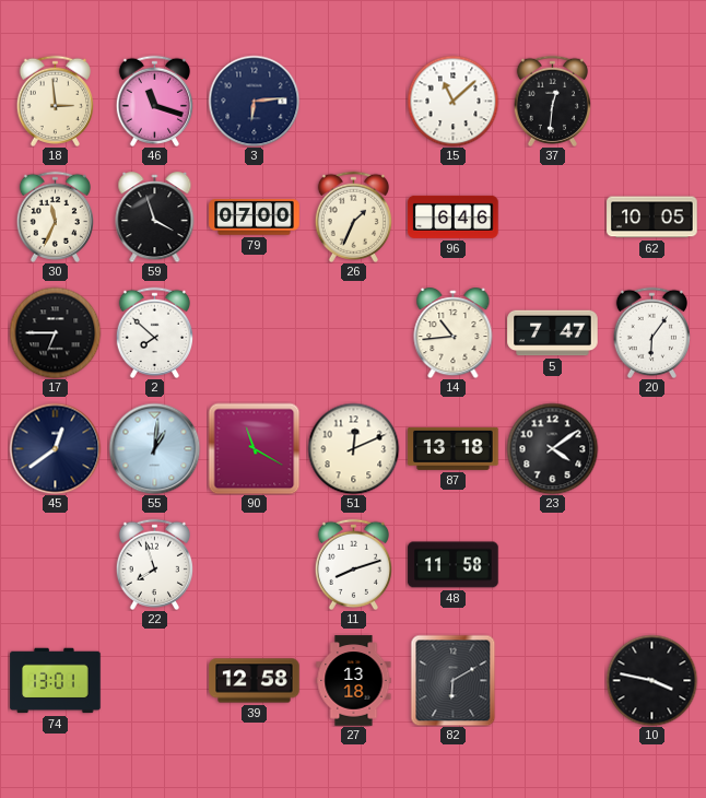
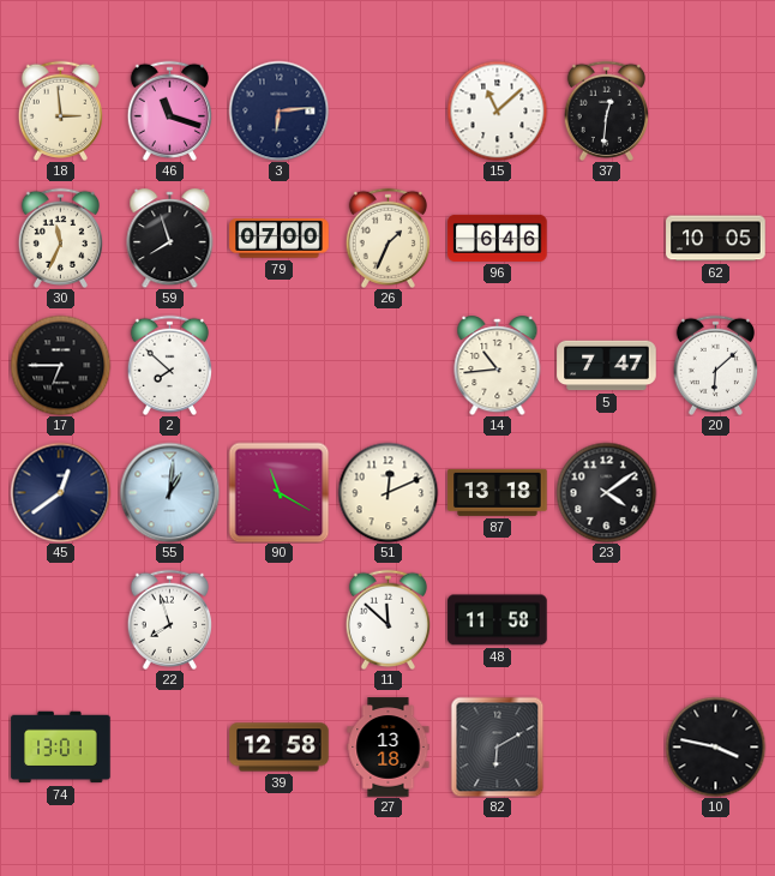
59: 3:57 -> 7:57 (170, 239)
20: 6:06 -> 6:08 (715, 365)
11: 8:12 -> 11:52 (387, 619)
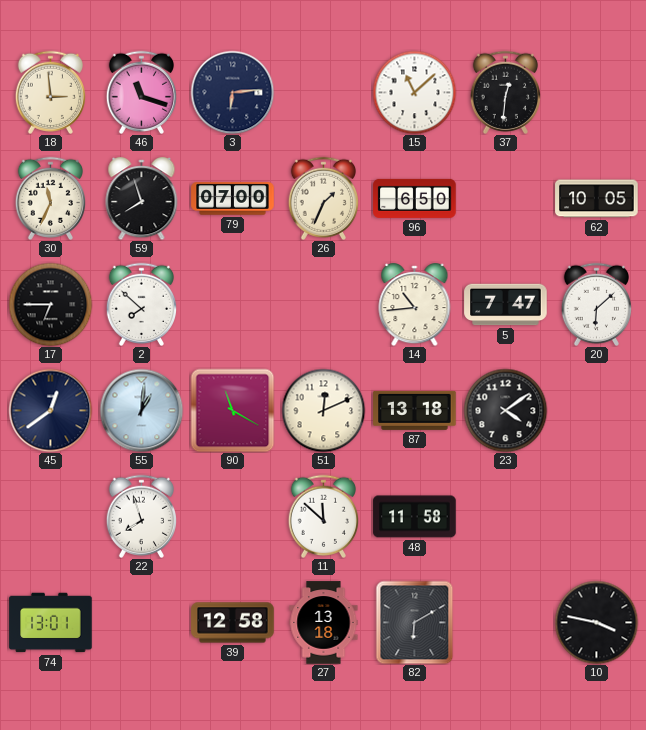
96: 6:46 -> 6:50 (415, 198)
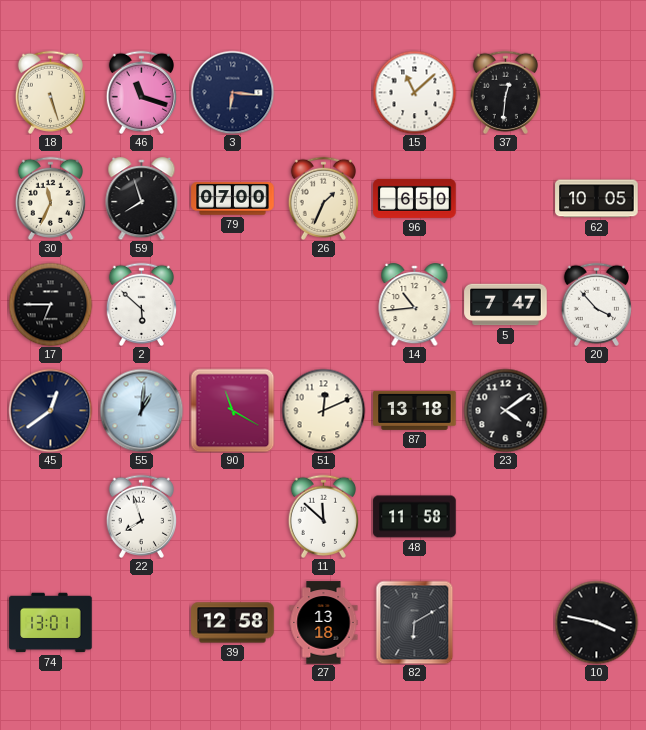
18: 2:59 -> 5:27 (50, 92)
3: 6:14 -> 6:16 (232, 92)
2: 7:52 -> 5:52 (141, 304)
20: 6:08 -> 3:53 (596, 304)
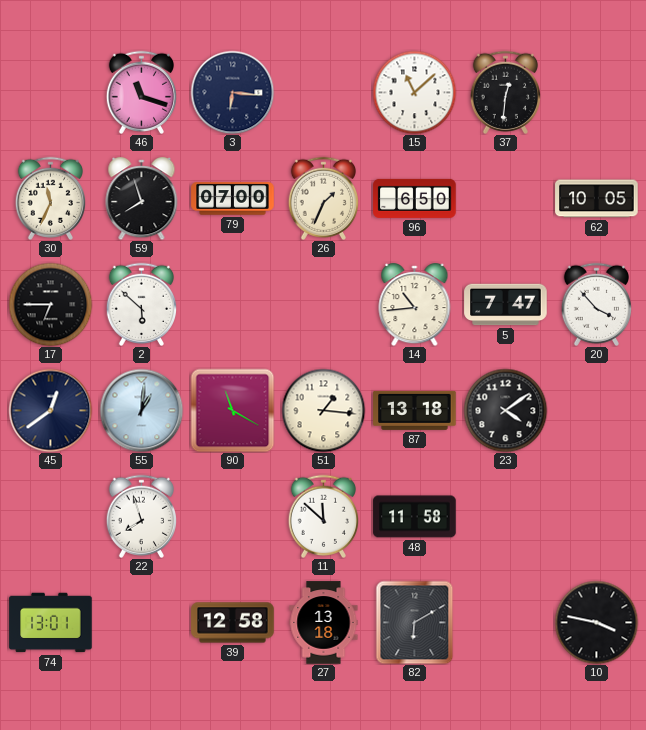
18: 5:27 -> none (50, 92)
51: 12:11 -> 1:16 (323, 410)
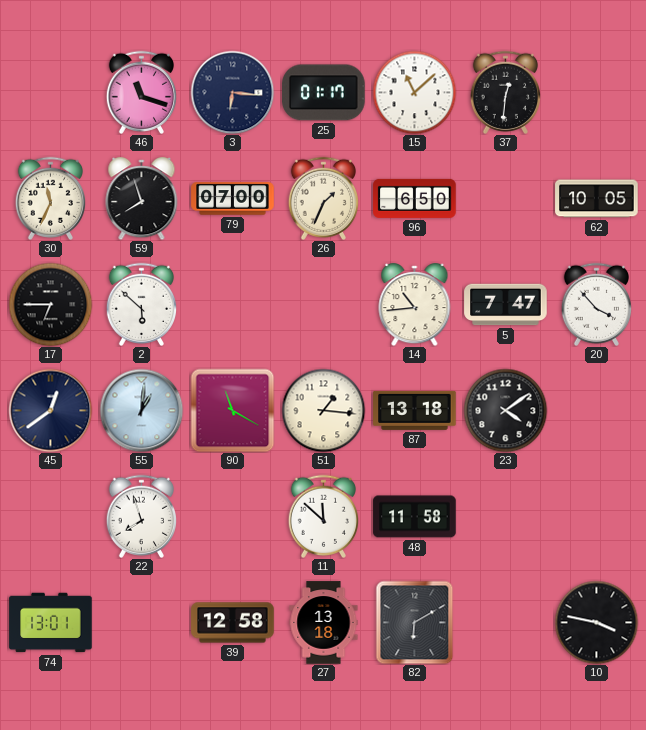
25: none -> 01:17 (324, 93)
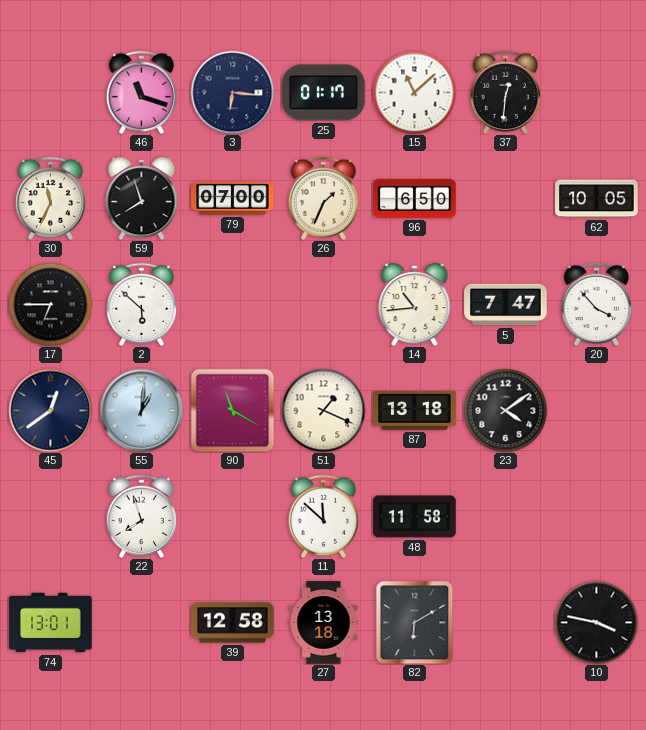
51: 1:16 -> 1:19 (323, 410)
